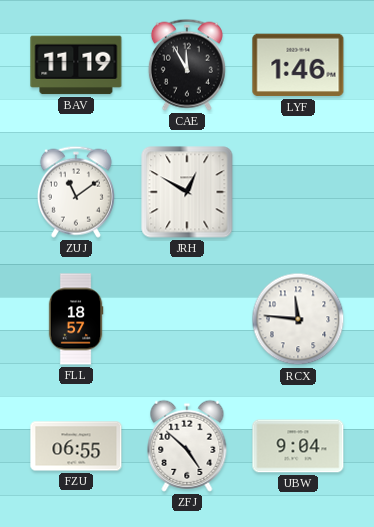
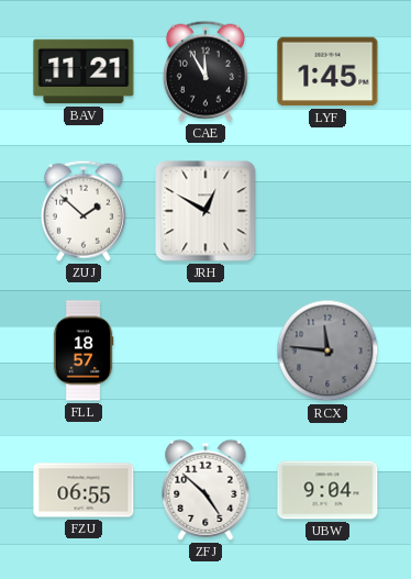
BAV: 11:19 -> 11:21 (84, 71)
LYF: 1:46 -> 1:45 (327, 71)
ZUJ: 11:09 -> 1:52 (84, 211)
RCX dial: white -> grey (327, 350)
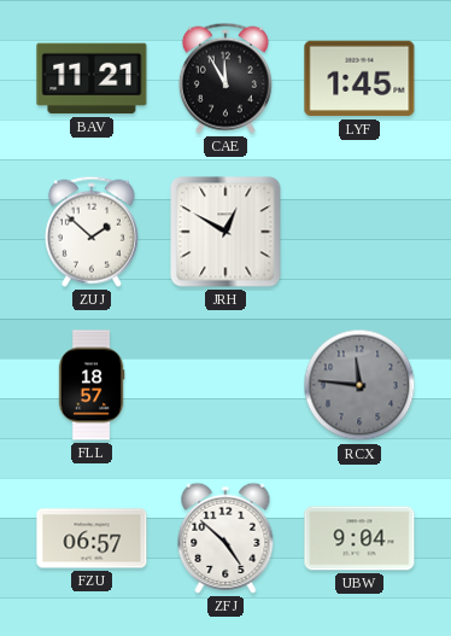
FZU: 06:55 -> 06:57 (92, 538)
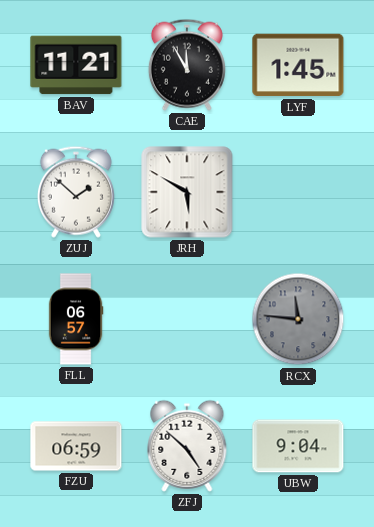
JRH: 12:50 -> 5:50 (187, 192)
FLL: 18:57 -> 06:57 (76, 319)
FZU: 06:57 -> 06:59 (76, 446)
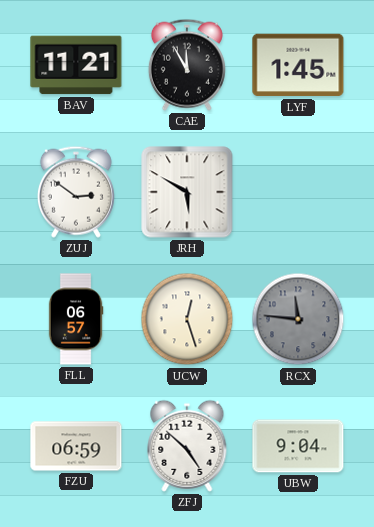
ZUJ: 1:52 -> 2:51 (76, 192)
UCW: none -> 12:27 (187, 319)
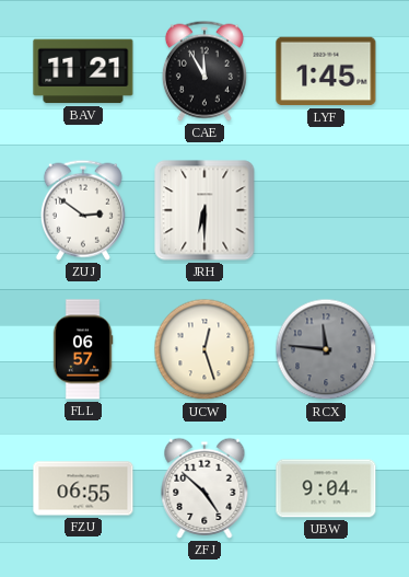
JRH: 5:50 -> 6:30 (204, 210)
FZU: 06:59 -> 06:55 (83, 488)
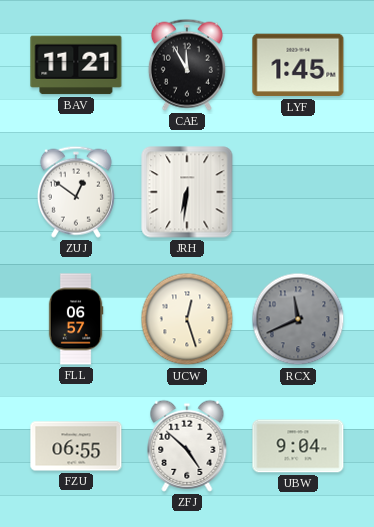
ZUJ: 2:51 -> 12:51 (76, 192)
JRH: 6:30 -> 6:31 (187, 192)
RCX: 11:46 -> 11:41 (298, 319)
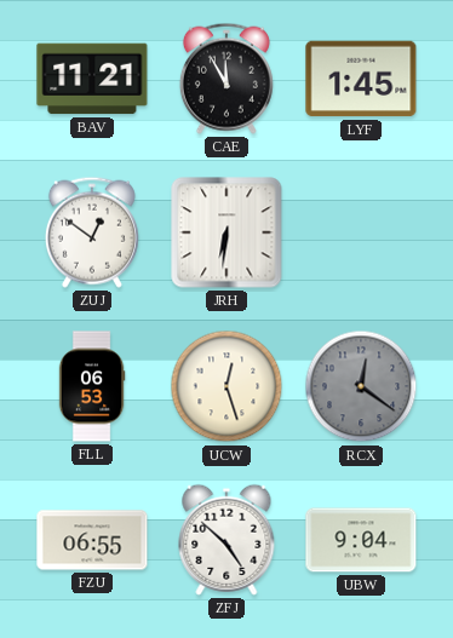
FLL: 06:57 -> 06:53 (92, 386)
RCX: 11:41 -> 12:21 (361, 386)
